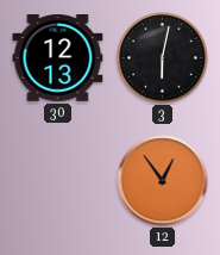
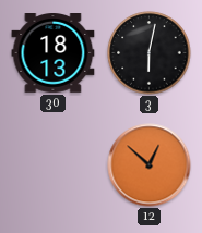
30: 12:13 -> 18:13 (54, 53)
12: 12:54 -> 12:52 (150, 165)
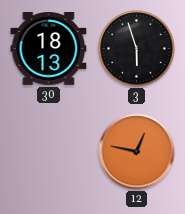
3: 6:02 -> 5:57 (137, 49)
12: 12:52 -> 12:47 (137, 152)
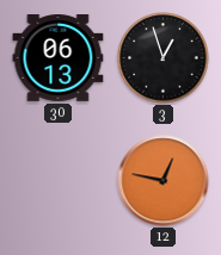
30: 18:13 -> 06:13 (59, 58)
3: 5:57 -> 12:57 (164, 58)
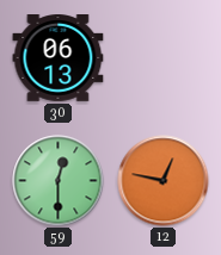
3: 12:57 -> none (164, 58)
59: none -> 12:30 (59, 181)
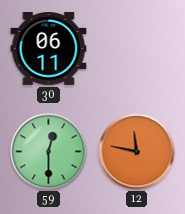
30: 06:13 -> 06:11 (49, 49)
12: 12:47 -> 11:47 (137, 152)
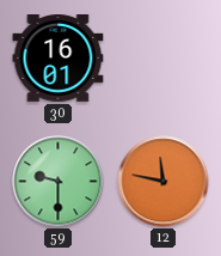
30: 06:11 -> 16:01 (59, 59)
59: 12:30 -> 9:30 (59, 182)
